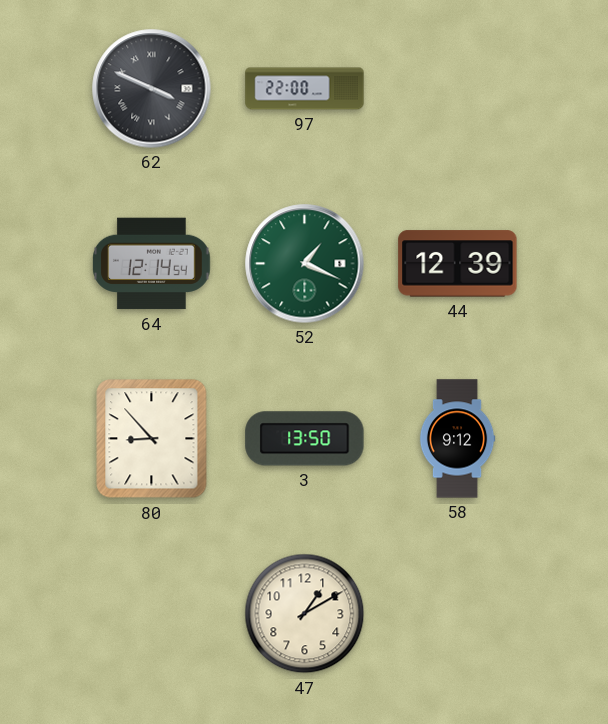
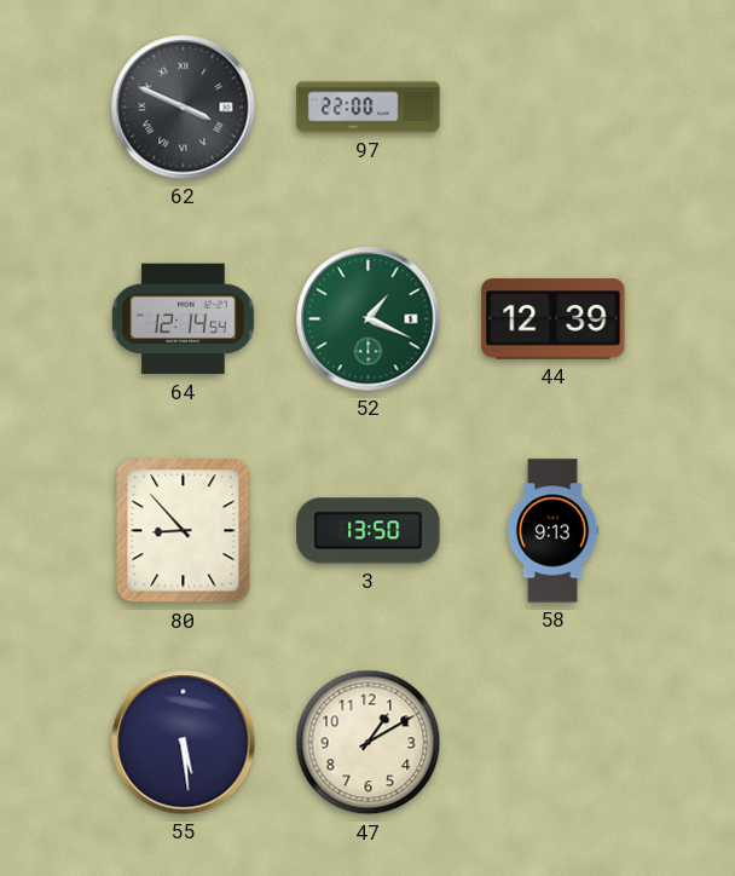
58: 9:12 -> 9:13 (552, 531)
55: none -> 5:29 (184, 743)
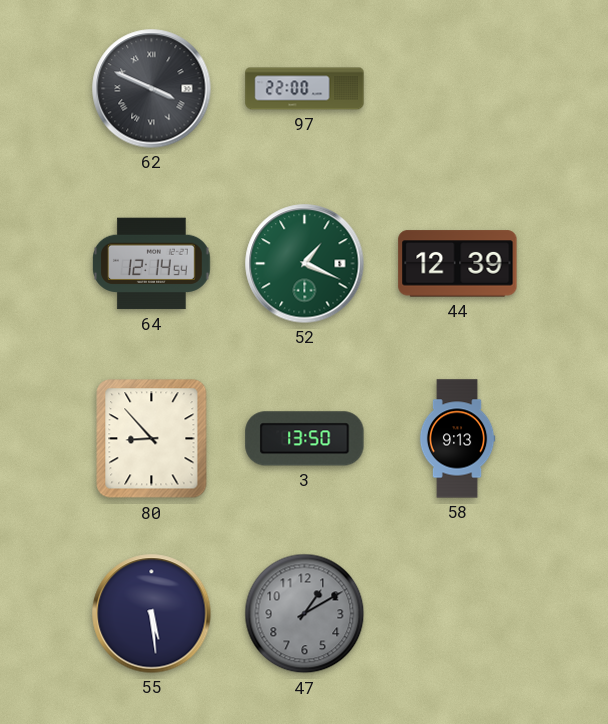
47 dial: cream -> grey (305, 614)
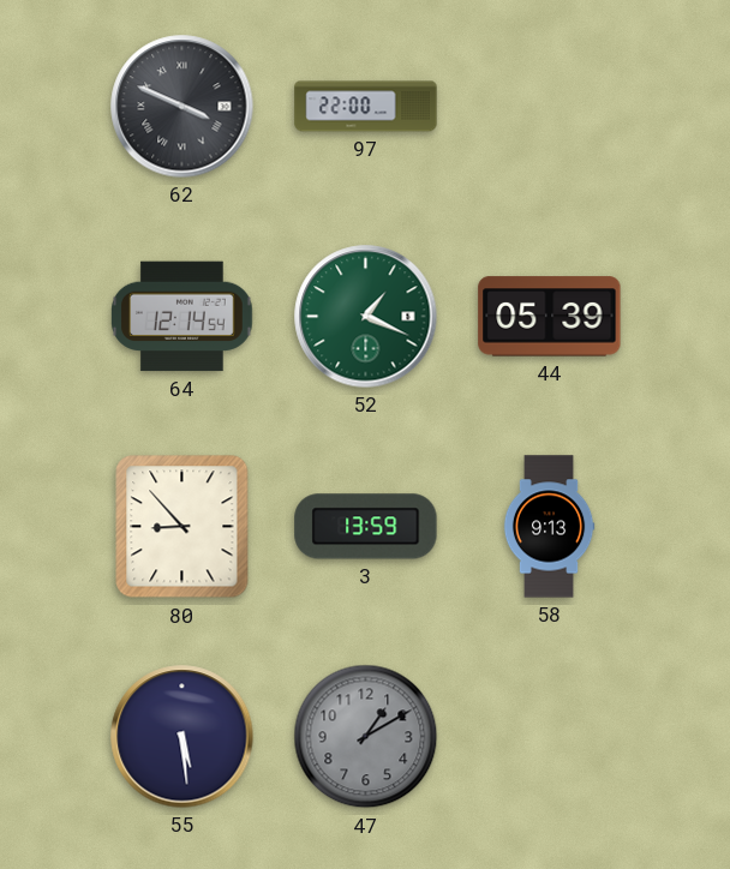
44: 12:39 -> 05:39 (550, 317)
3: 13:50 -> 13:59 (366, 527)
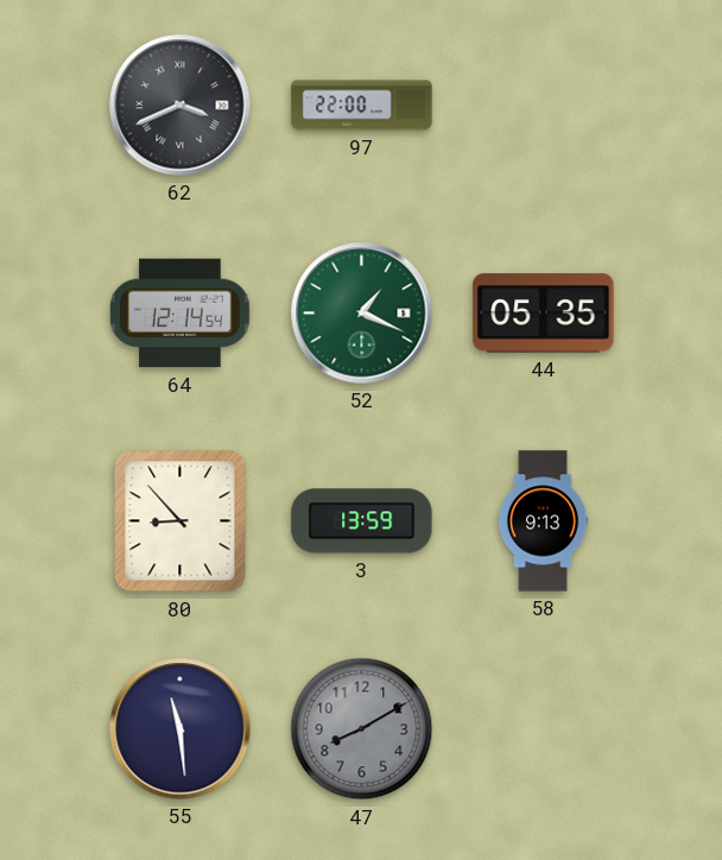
62: 3:49 -> 3:41 (180, 106)
44: 05:39 -> 05:35 (544, 314)
55: 5:29 -> 11:29 (180, 729)
47: 1:10 -> 8:10 (362, 729)
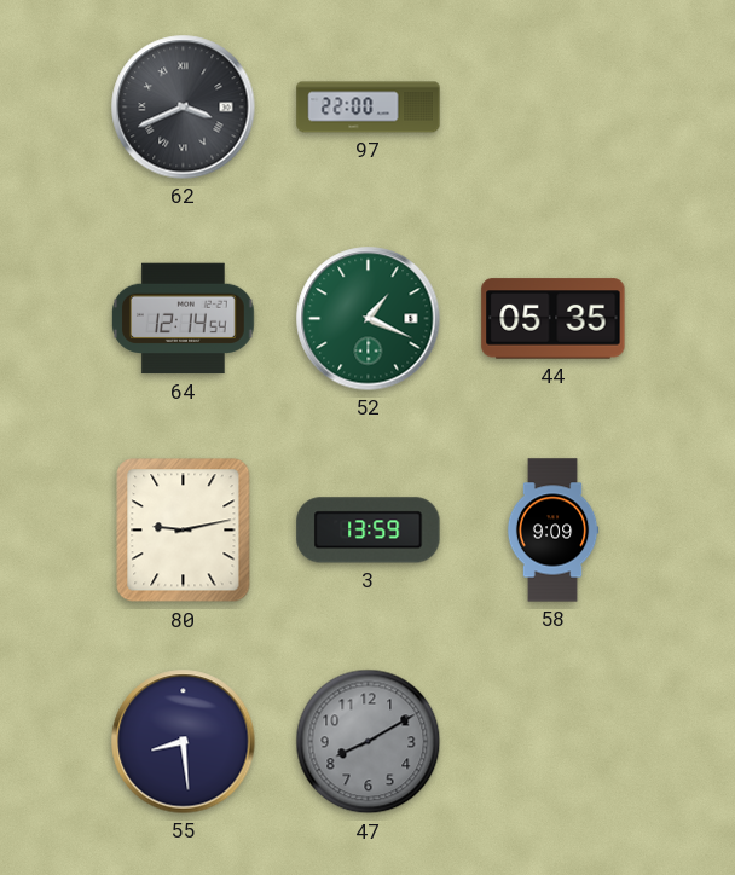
80: 8:53 -> 9:13 (184, 531)
58: 9:13 -> 9:09 (552, 531)
55: 11:29 -> 8:29 (184, 742)
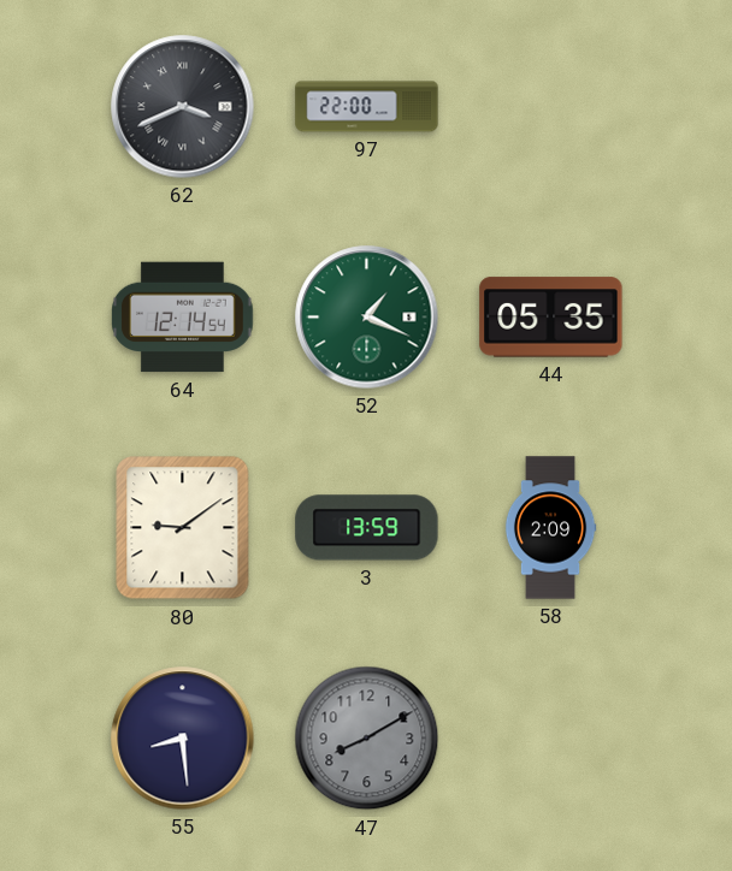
80: 9:13 -> 9:09 (183, 528)
58: 9:09 -> 2:09 (550, 528)
